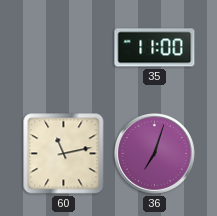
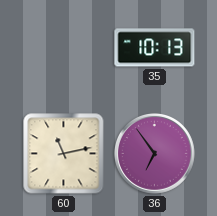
35: 11:00 -> 10:13 (155, 48)
36: 7:03 -> 6:54 (154, 153)
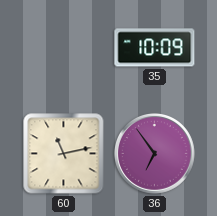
35: 10:13 -> 10:09 (155, 48)
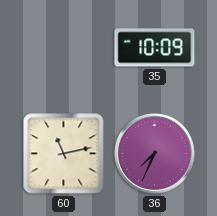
36: 6:54 -> 7:34 (154, 153)
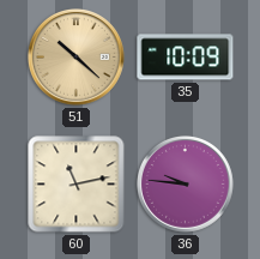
51: none -> 10:22 (75, 56)
36: 7:34 -> 9:46 (185, 183)
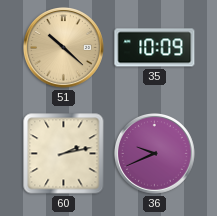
60: 11:13 -> 2:13 (64, 154)
36: 9:46 -> 9:41 (154, 153)
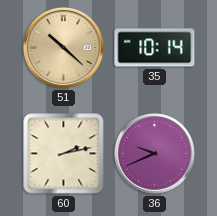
35: 10:09 -> 10:14 (155, 48)
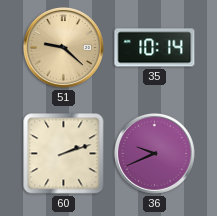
51: 10:22 -> 9:22 (63, 47)
60: 2:13 -> 2:12 (64, 154)
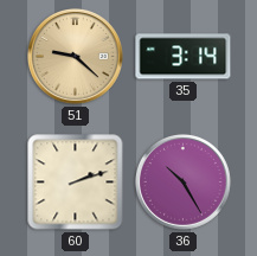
35: 10:14 -> 3:14 (184, 57)
36: 9:41 -> 10:25 (182, 181)
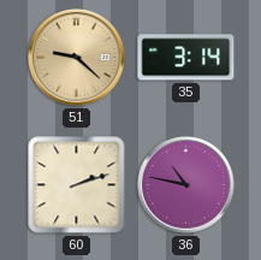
36: 10:25 -> 10:47 (185, 184)
